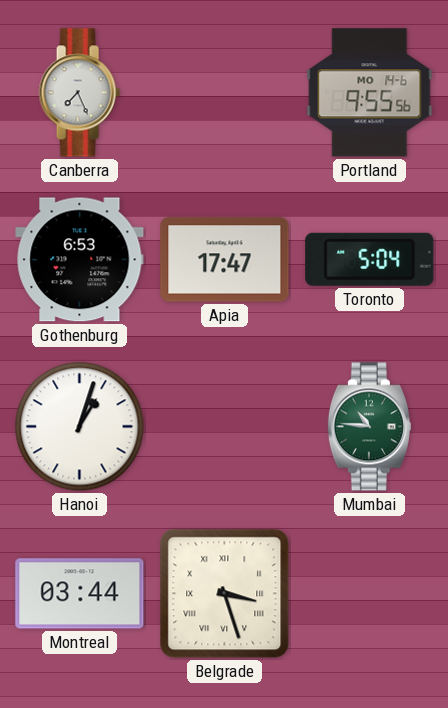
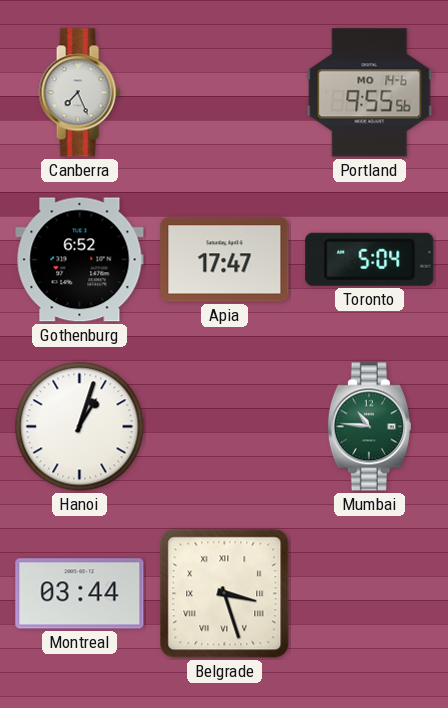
Gothenburg: 6:53 -> 6:52 (80, 260)
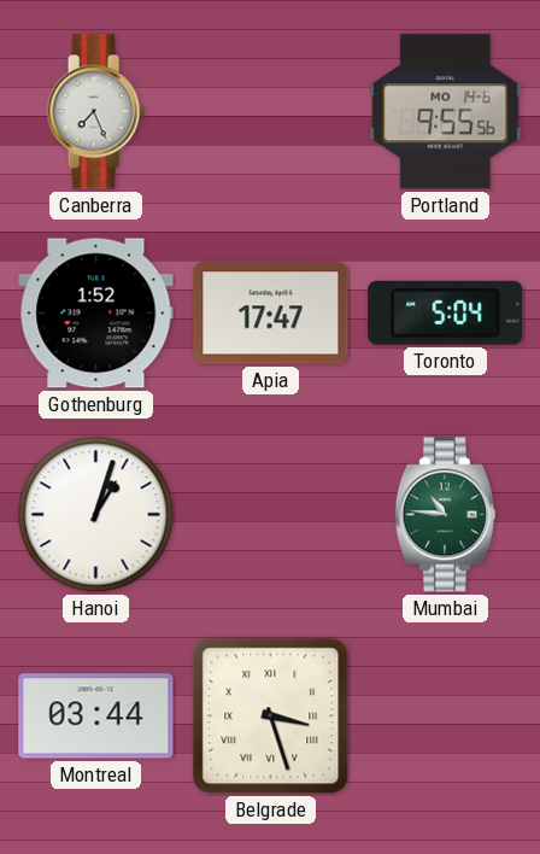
Gothenburg: 6:52 -> 1:52 (96, 314)
